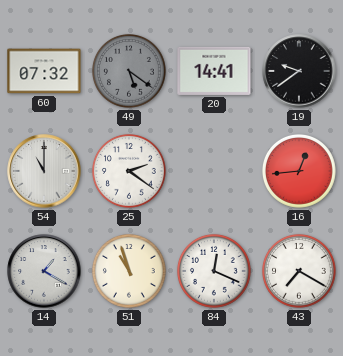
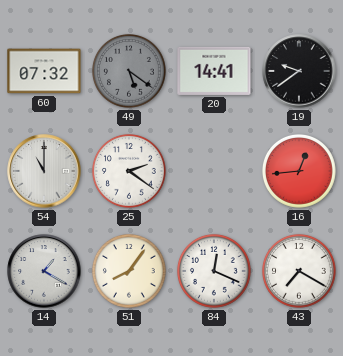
51: 10:57 -> 8:06 (129, 271)
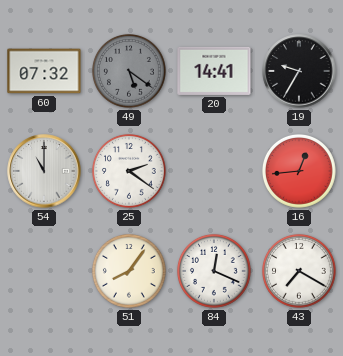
19: 9:39 -> 9:35 (299, 71)
14: 1:20 -> none (44, 271)
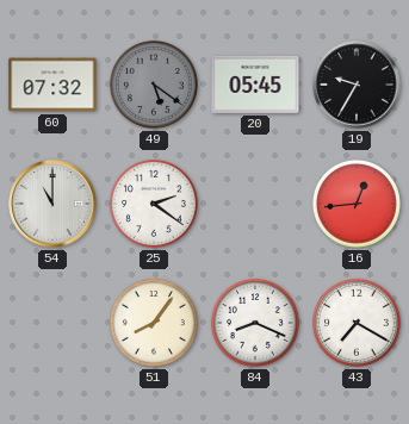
20: 14:41 -> 05:45 (255, 85)
84: 12:19 -> 8:19 (255, 323)
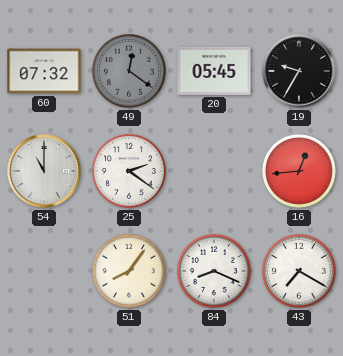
49: 5:21 -> 12:21 (129, 71)
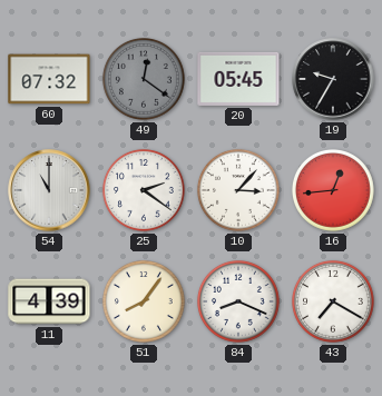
10: none -> 3:07 (238, 190)
11: none -> 4:39 (49, 301)
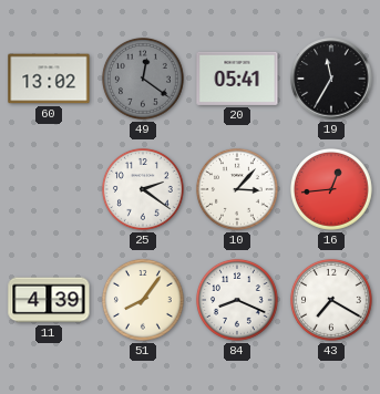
60: 07:32 -> 13:02 (49, 79)
20: 05:45 -> 05:41 (237, 79)
19: 9:35 -> 11:35 (331, 79)
54: 11:00 -> none (49, 190)
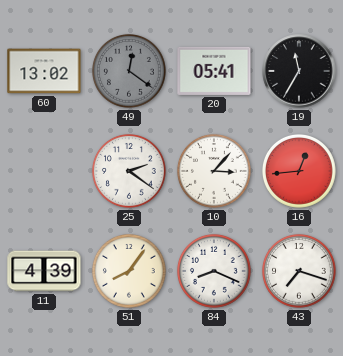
43: 7:20 -> 7:18 (299, 271)
